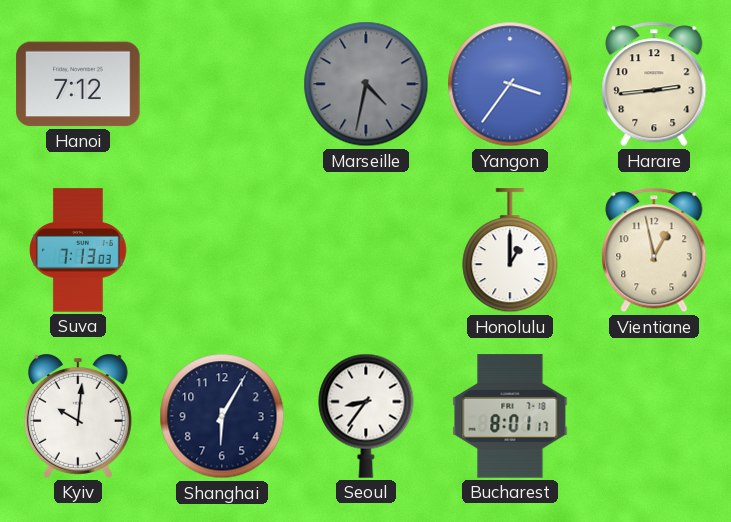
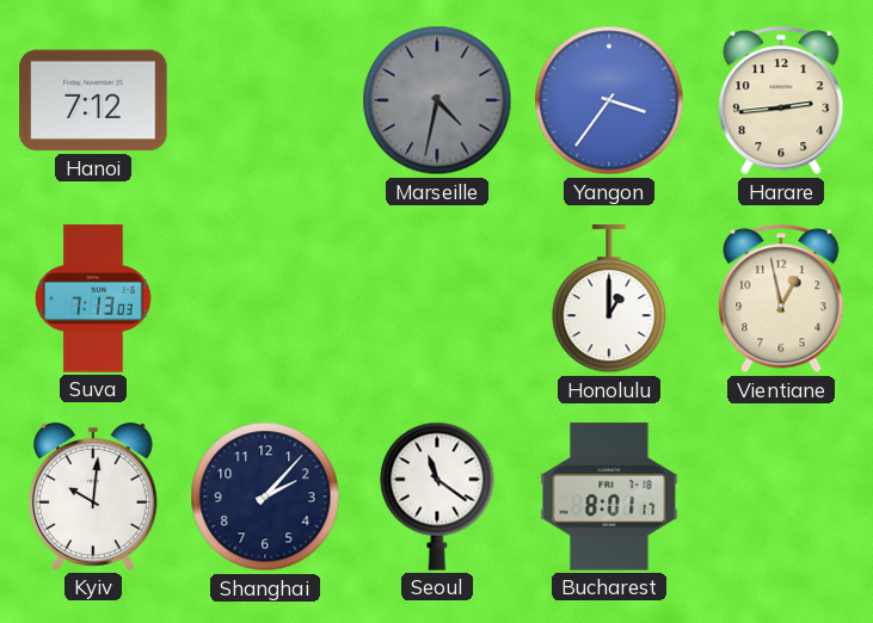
Shanghai: 6:05 -> 2:07 (265, 496)
Seoul: 8:36 -> 11:21 (437, 496)
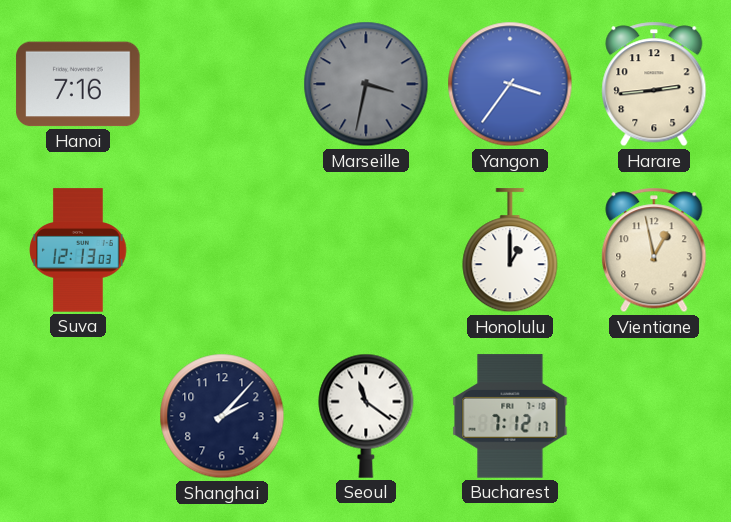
Hanoi: 7:12 -> 7:16 (78, 84)
Marseille: 4:32 -> 3:32 (366, 84)
Suva: 7:13 -> 12:13 (78, 250)
Kyiv: 10:01 -> none (93, 498)
Bucharest: 8:01 -> 7:12 (510, 416)
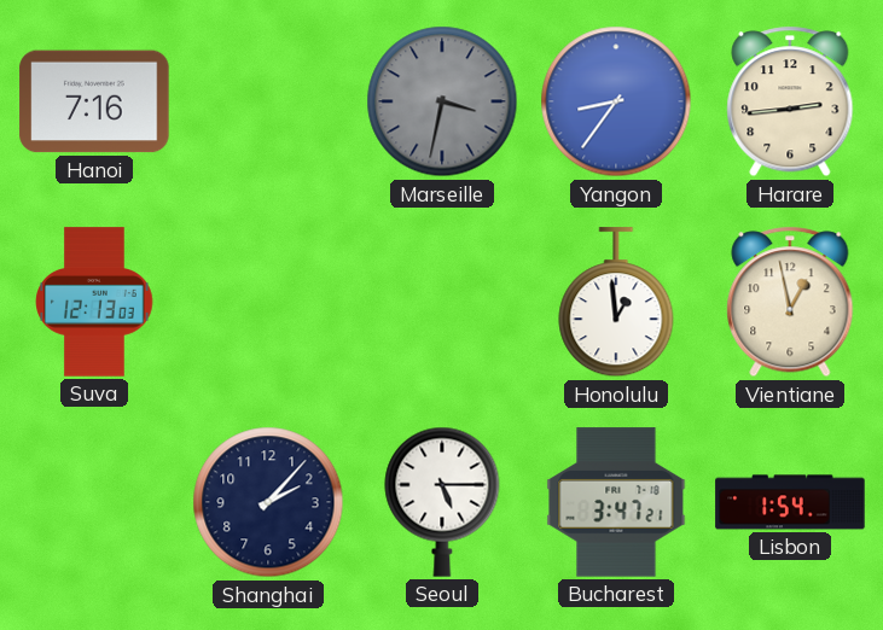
Yangon: 3:36 -> 8:36 (616, 101)
Honolulu: 1:00 -> 12:59 (616, 303)
Seoul: 11:21 -> 5:15 (442, 502)
Bucharest: 7:12 -> 3:47 (616, 502)
Lisbon: none -> 1:54 (790, 502)
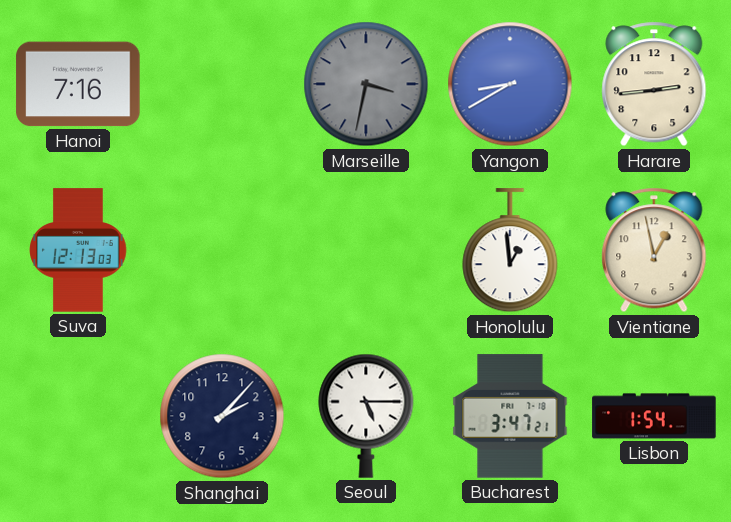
Yangon: 8:36 -> 8:40 (510, 84)
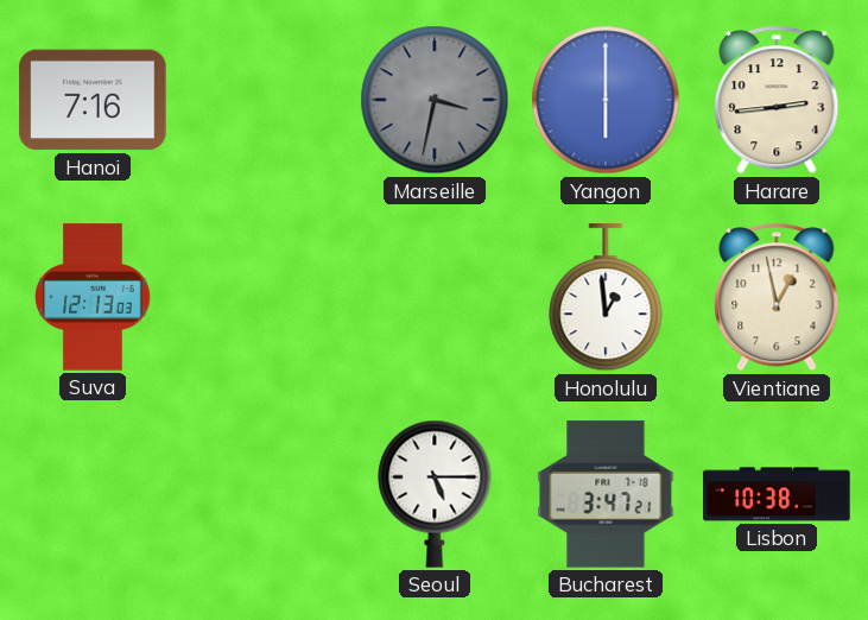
Yangon: 8:40 -> 6:00 (606, 100)
Shanghai: 2:07 -> none (222, 416)
Lisbon: 1:54 -> 10:38 (777, 494)
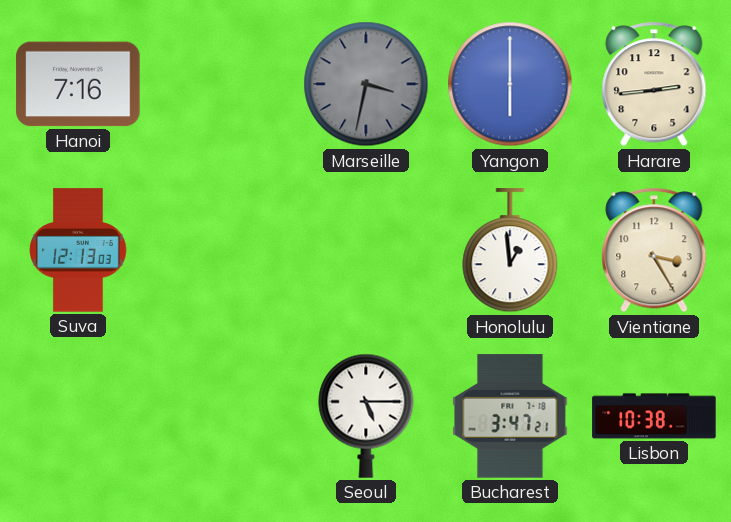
Vientiane: 12:58 -> 3:25 (654, 250)
